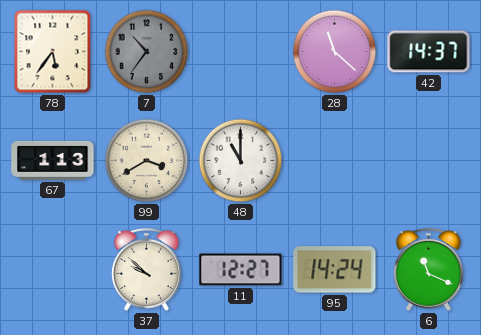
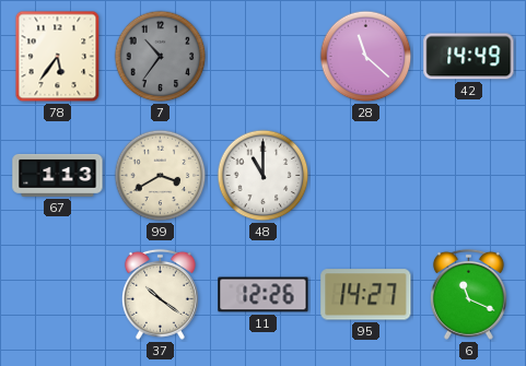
42: 14:37 -> 14:49 (469, 57)
37: 9:52 -> 10:21 (160, 294)
11: 12:27 -> 12:26 (264, 295)
95: 14:24 -> 14:27 (366, 295)
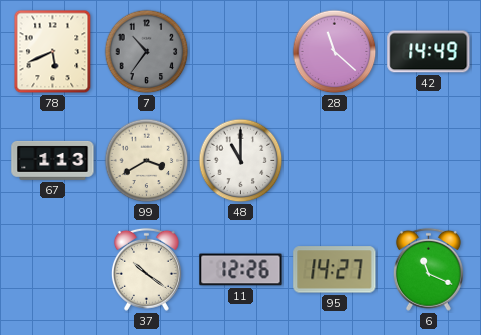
78: 5:36 -> 5:41 (53, 52)
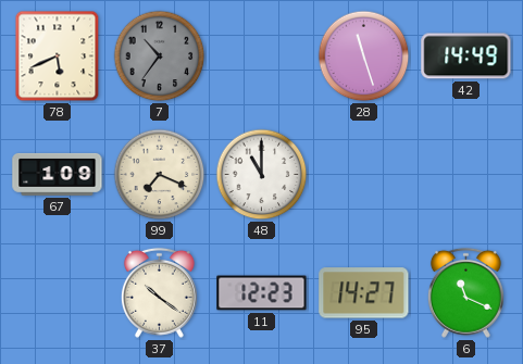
28: 11:22 -> 11:27 (364, 57)
67: 1:13 -> 1:09 (58, 174)
99: 3:40 -> 7:19 (160, 175)
11: 12:26 -> 12:23 (262, 293)
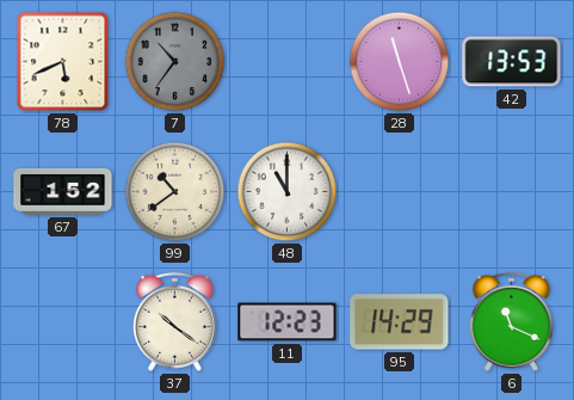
42: 14:49 -> 13:53 (512, 62)
67: 1:09 -> 1:52 (63, 191)
99: 7:19 -> 10:39 (175, 192)
95: 14:27 -> 14:29 (400, 322)
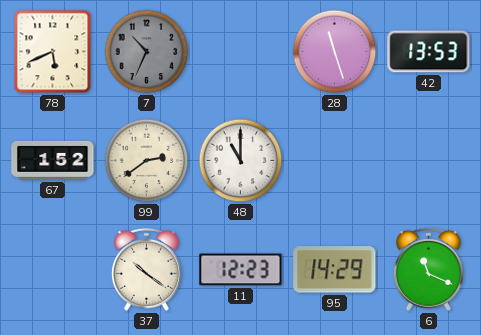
7: 10:36 -> 10:34 (147, 52)
99: 10:39 -> 2:39 (147, 161)
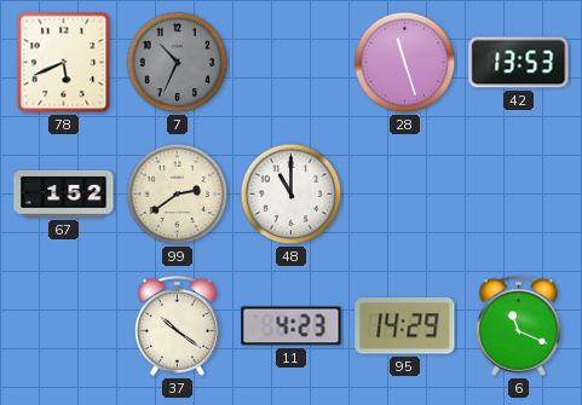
11: 12:23 -> 4:23 (292, 326)
